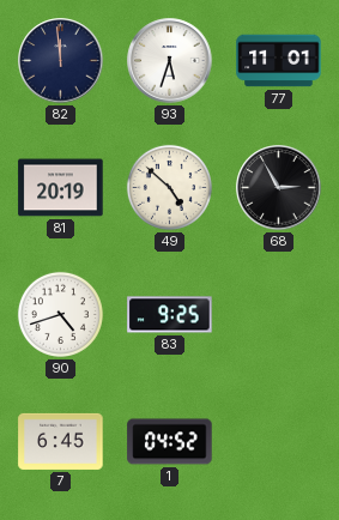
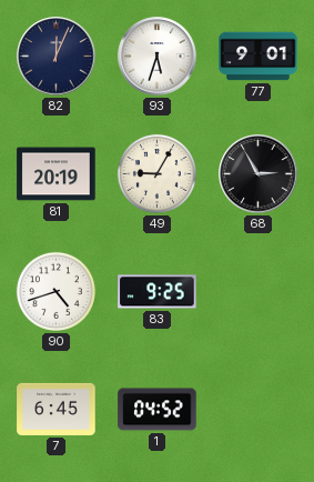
82: 11:59 -> 12:04 (57, 57)
77: 11:01 -> 9:01 (259, 57)
49: 4:52 -> 9:05 (156, 173)
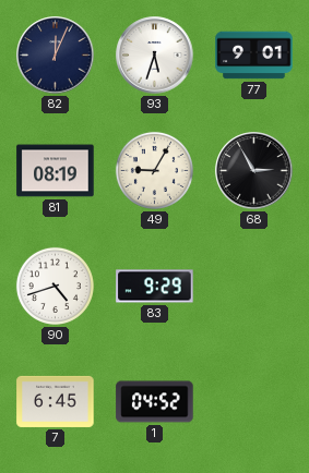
81: 20:19 -> 08:19 (56, 171)
83: 9:25 -> 9:29 (155, 287)
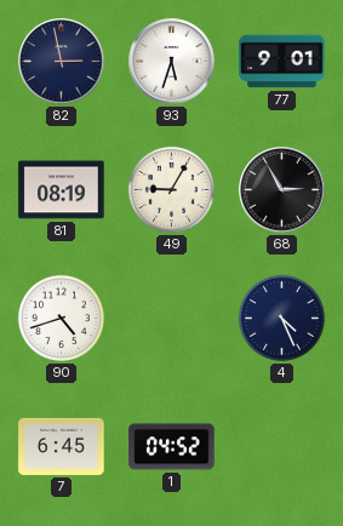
82: 12:04 -> 2:58 (62, 62)
83: 9:29 -> none (155, 287)
4: none -> 4:26 (281, 318)
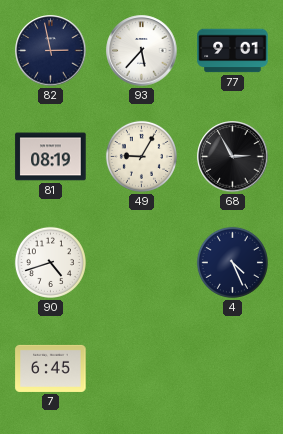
93: 5:33 -> 5:37 (142, 51)
1: 04:52 -> none (172, 447)
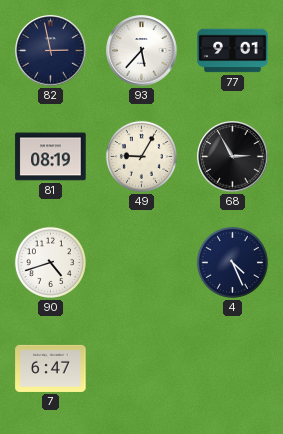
7: 6:45 -> 6:47 (51, 368)
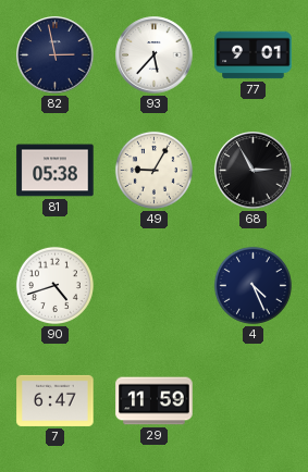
81: 08:19 -> 05:38 (56, 171)
29: none -> 11:59 (155, 401)
